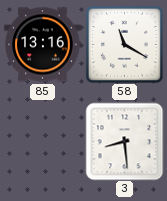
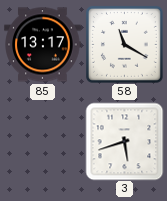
85: 13:16 -> 13:17 (43, 45)
3: 8:29 -> 5:42 (124, 141)
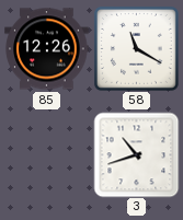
85: 13:17 -> 12:26 (47, 49)
3: 5:42 -> 10:42 (136, 154)
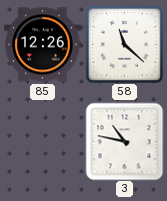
58: 11:20 -> 11:22 (124, 44)
3: 10:42 -> 10:47 (124, 141)
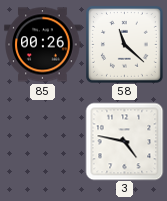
85: 12:26 -> 00:26 (43, 45)
3: 10:47 -> 4:47 (124, 141)
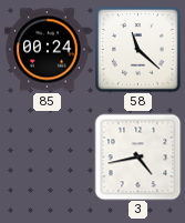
85: 00:26 -> 00:24 (48, 50)
3: 4:47 -> 4:43 (137, 156)
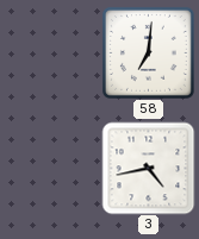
85: 00:24 -> none (48, 50)
58: 11:22 -> 7:01 (148, 52)
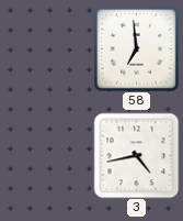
58: 7:01 -> 6:59 (136, 48)
